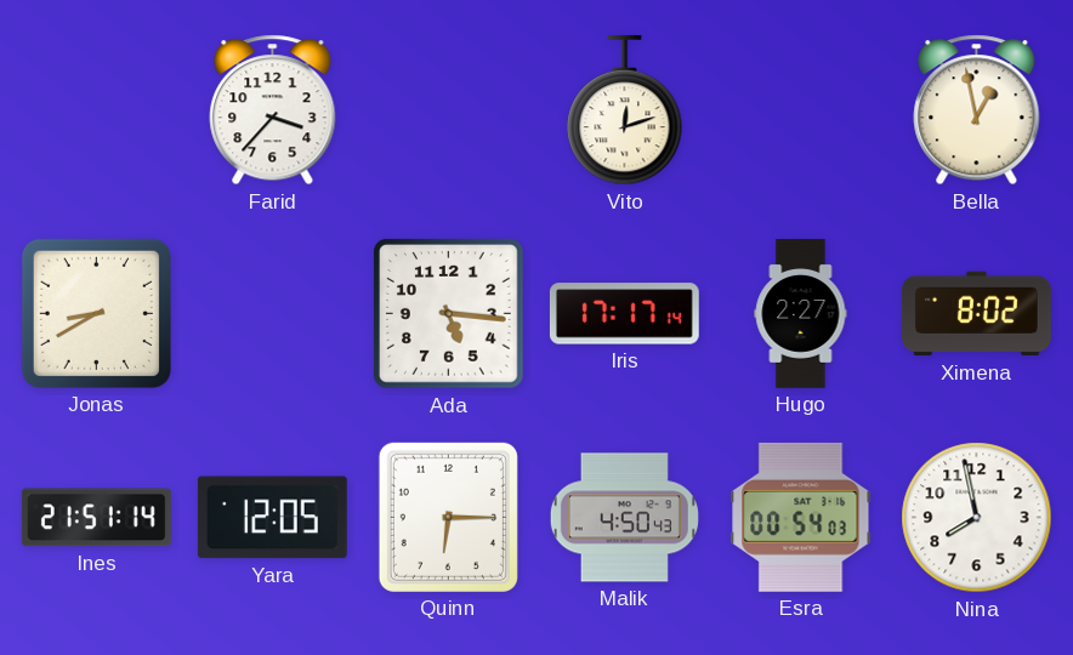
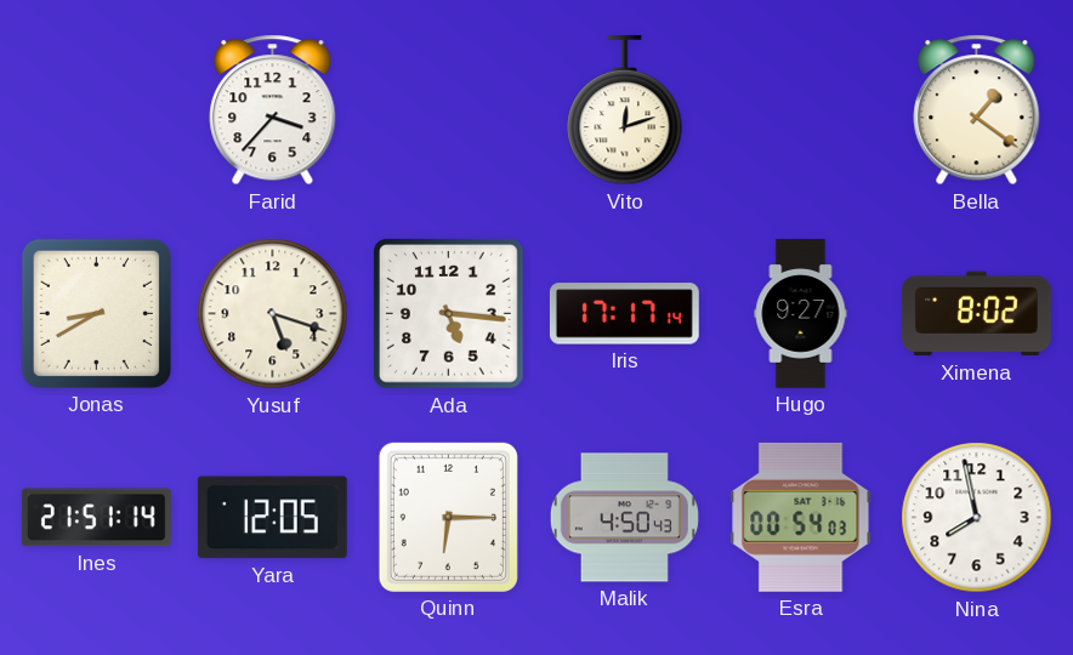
Bella: 12:58 -> 1:21 (977, 110)
Yusuf: none -> 5:18 (273, 314)
Hugo: 2:27 -> 9:27 (801, 314)
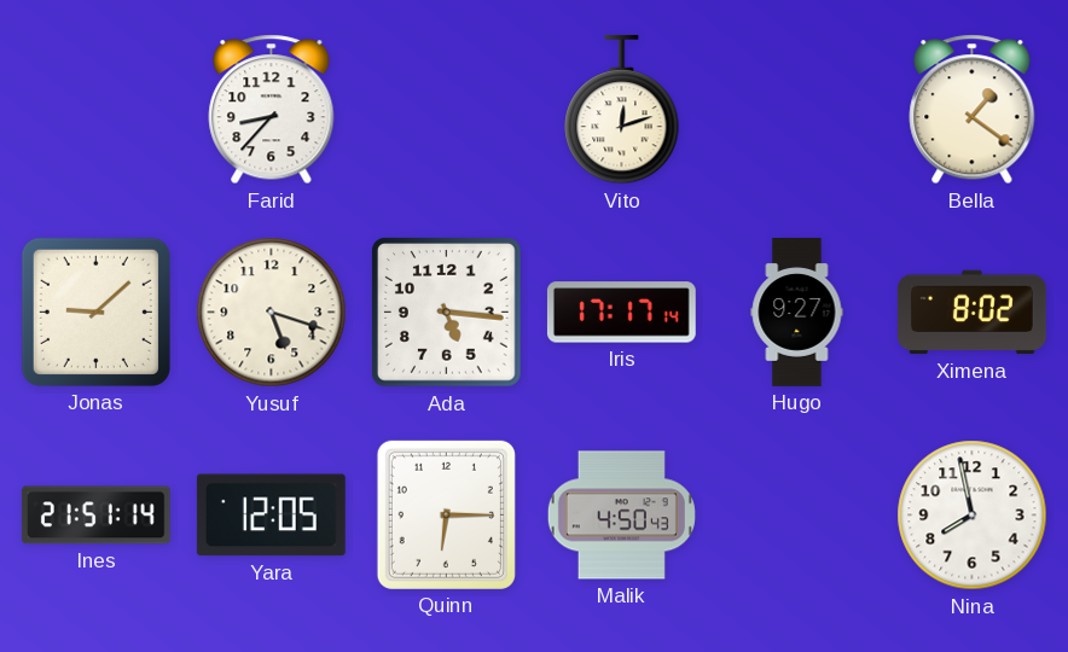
Farid: 3:37 -> 8:37 (272, 110)
Jonas: 8:40 -> 9:08 (95, 312)
Esra: 00:54 -> none (801, 517)
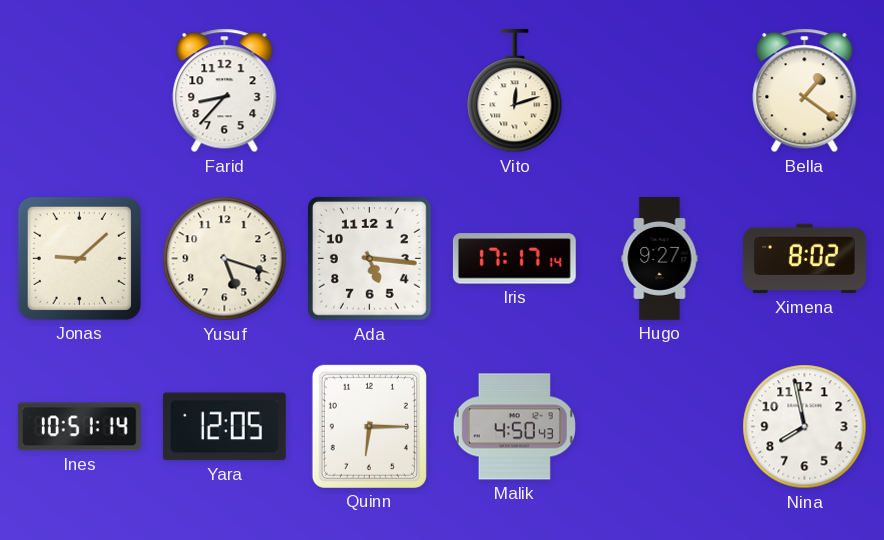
Ines: 21:51 -> 10:51 (79, 427)
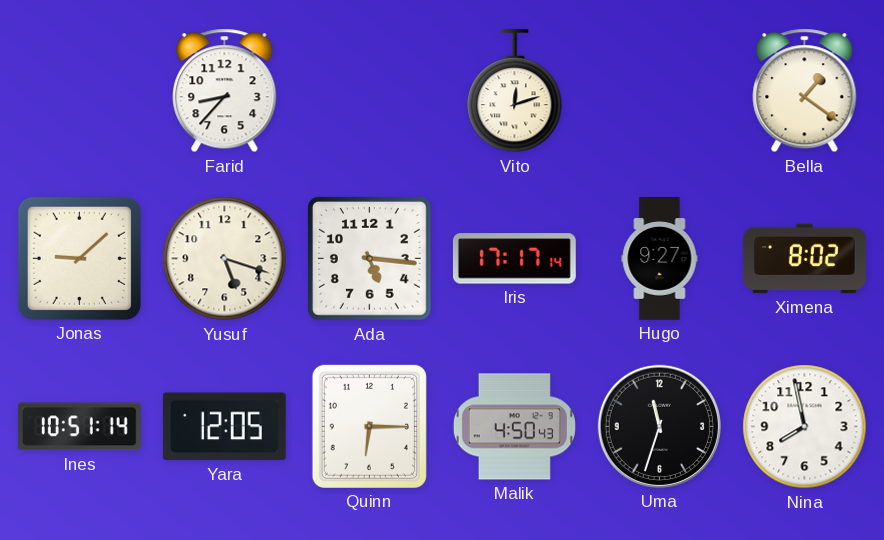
Uma: none -> 11:33 (659, 426)
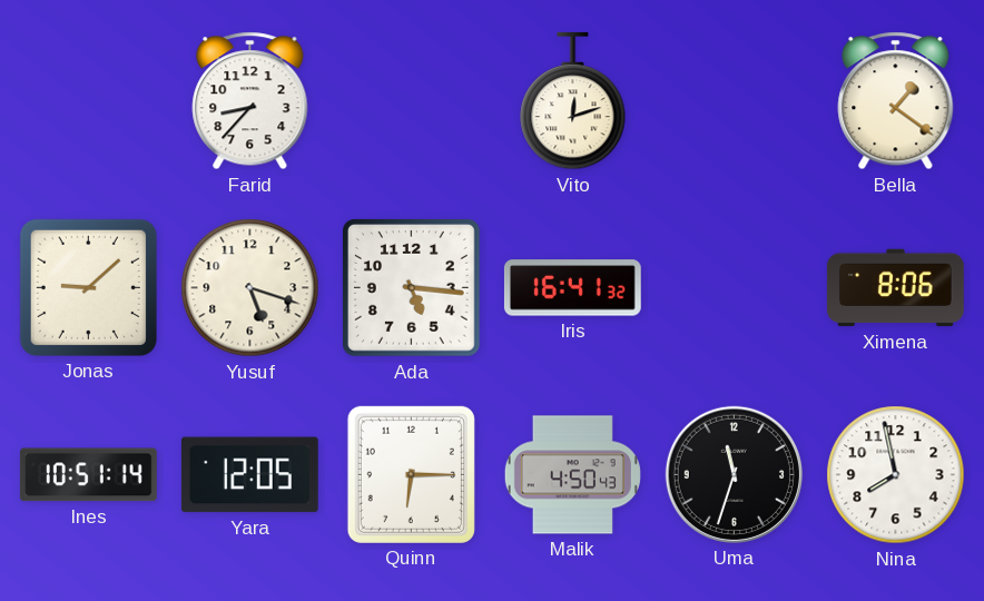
Iris: 17:17 -> 16:41 (572, 288)
Hugo: 9:27 -> none (660, 259)
Ximena: 8:02 -> 8:06 (895, 288)
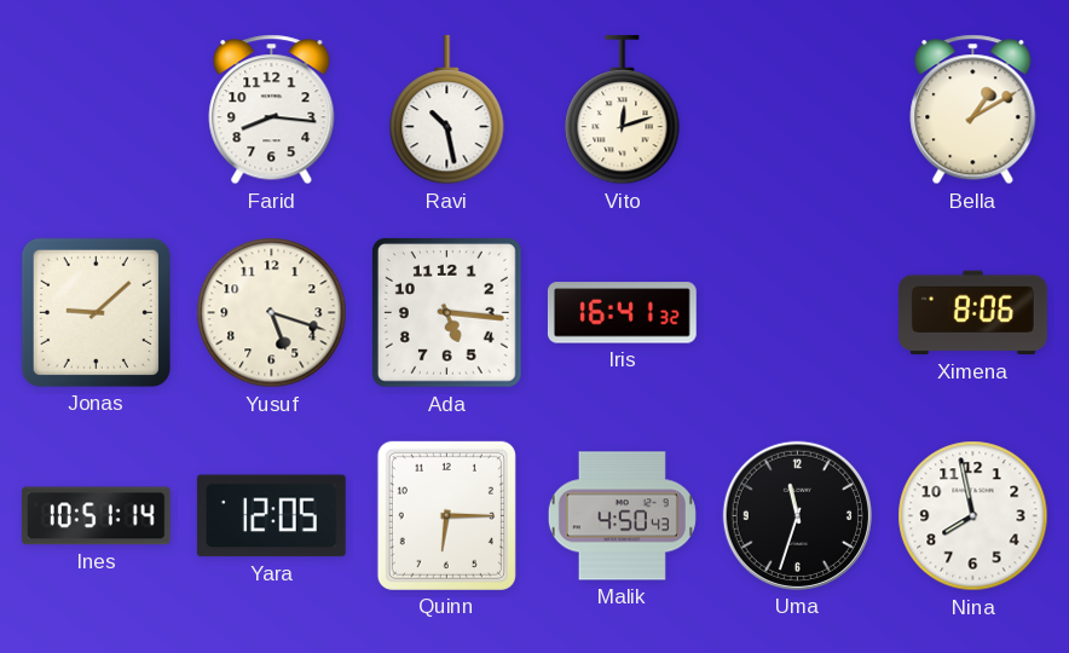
Farid: 8:37 -> 8:16 (272, 110)
Ravi: none -> 10:28 (447, 110)
Bella: 1:21 -> 1:10 (973, 110)
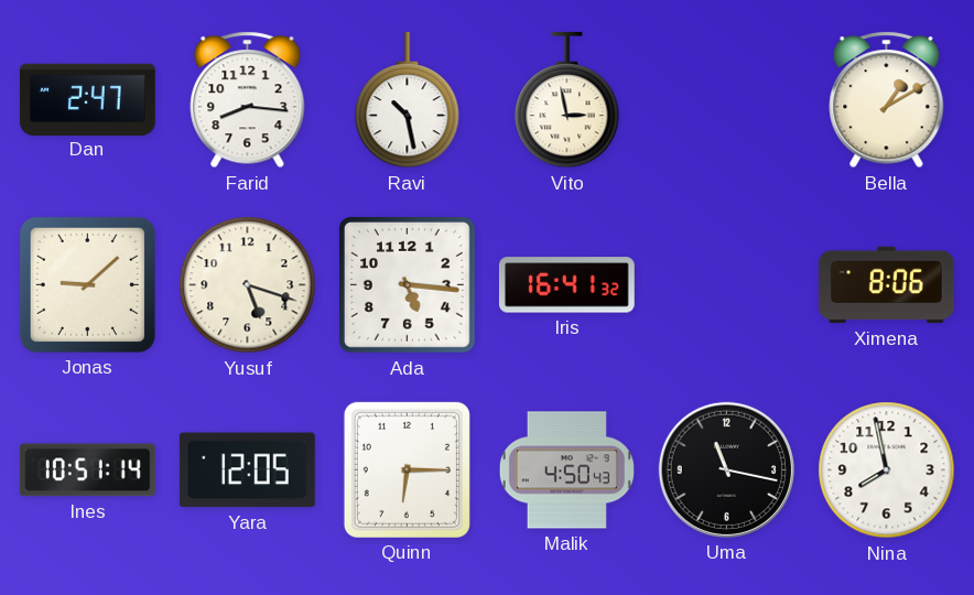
Dan: none -> 2:47 (87, 99)
Vito: 12:12 -> 2:58 (567, 100)
Uma: 11:33 -> 11:17 (726, 469)
